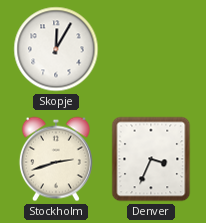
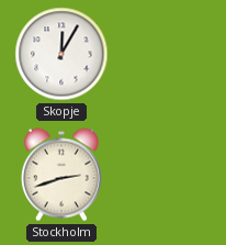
Denver: 3:34 -> none (151, 159)
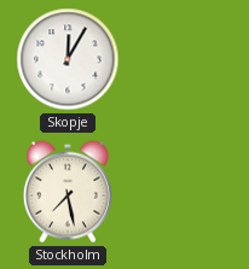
Stockholm: 2:42 -> 7:28 (68, 192)
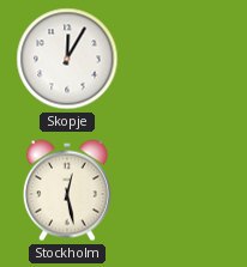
Stockholm: 7:28 -> 12:28 (67, 190)
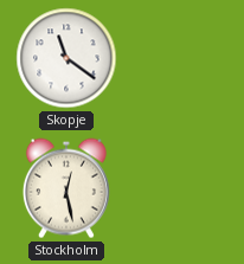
Skopje: 12:05 -> 11:21 (66, 58)
